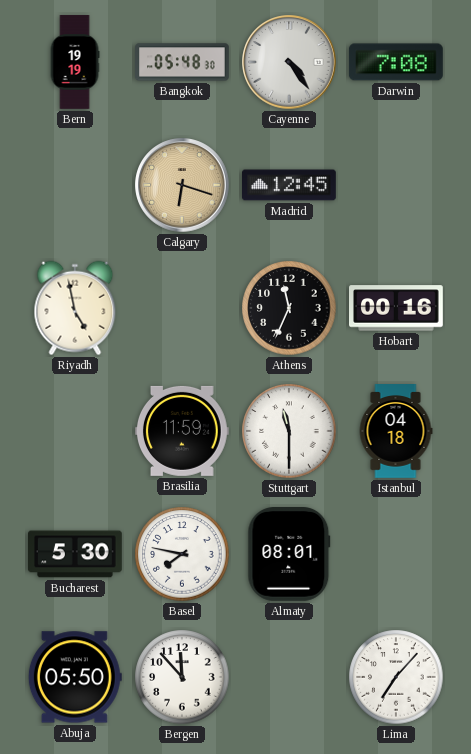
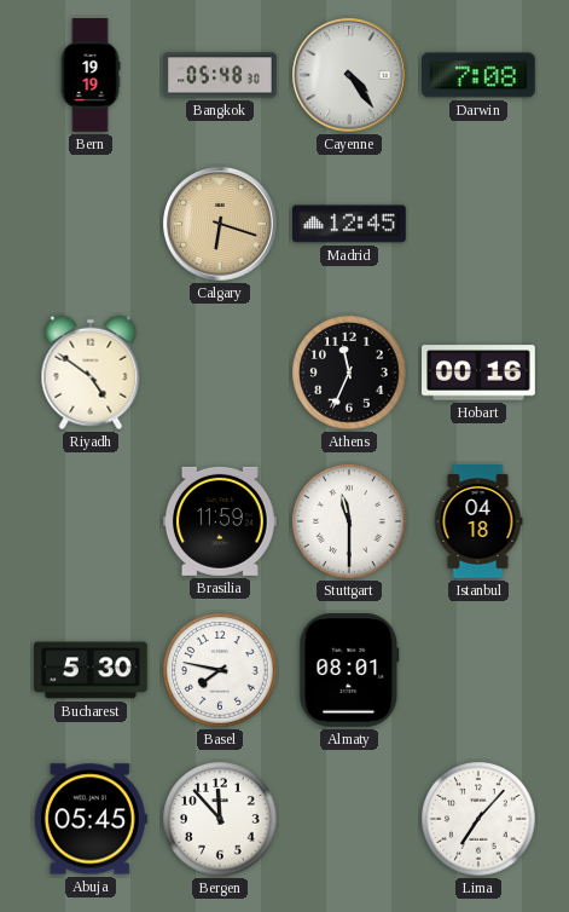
Riyadh: 4:58 -> 4:51 (91, 373)
Abuja: 05:50 -> 05:45 (91, 819)
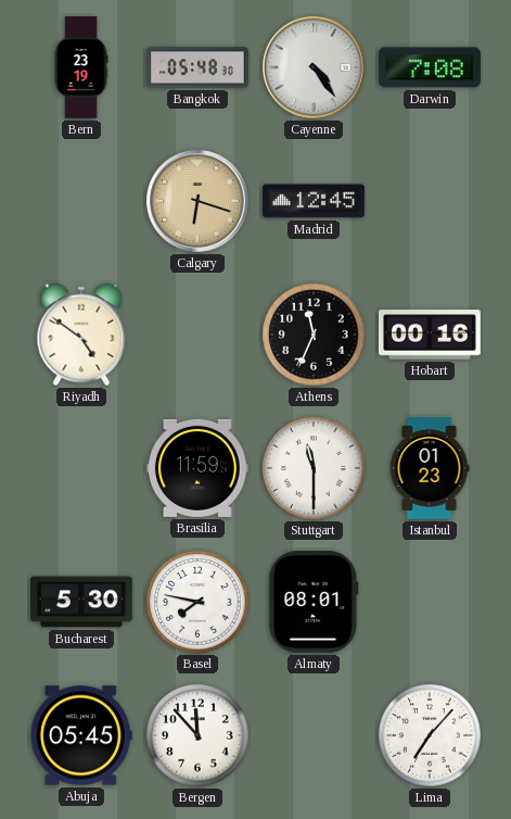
Bern: 19:19 -> 23:19 (81, 67)
Istanbul: 04:18 -> 01:23 (430, 468)
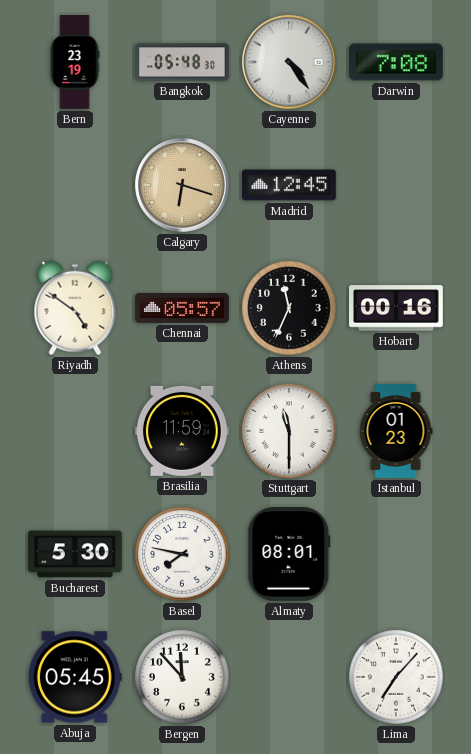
Chennai: none -> 05:57 (182, 308)
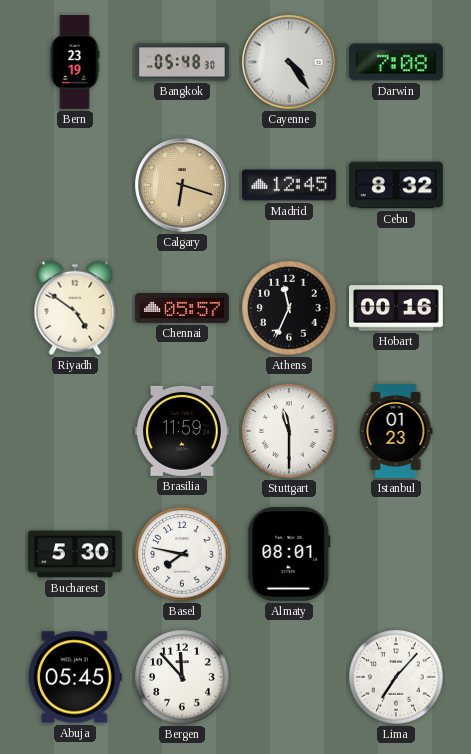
Cebu: none -> 8:32 (396, 185)
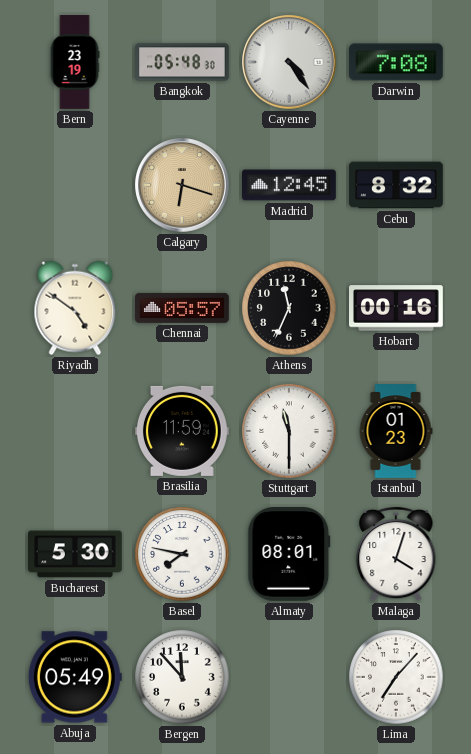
Malaga: none -> 4:03 (396, 554)
Abuja: 05:45 -> 05:49 (75, 677)
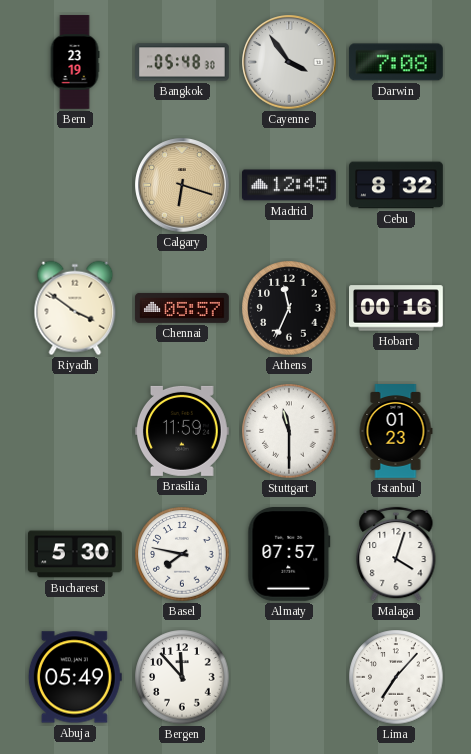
Cayenne: 4:24 -> 3:54 (289, 62)
Riyadh: 4:51 -> 3:51 (75, 308)
Almaty: 08:01 -> 07:57 (289, 555)
